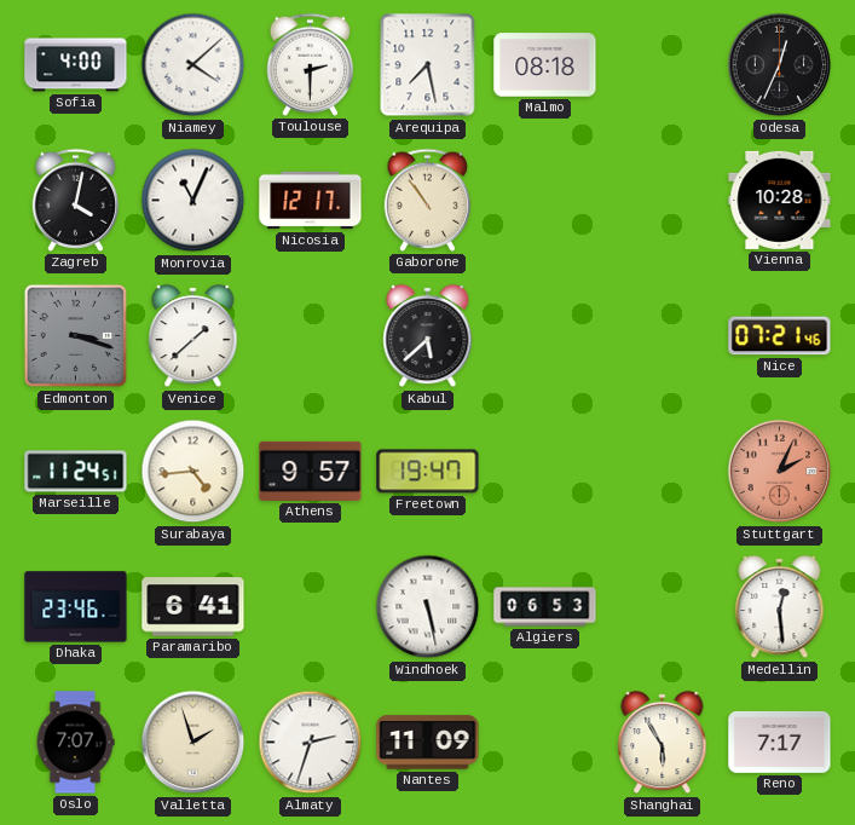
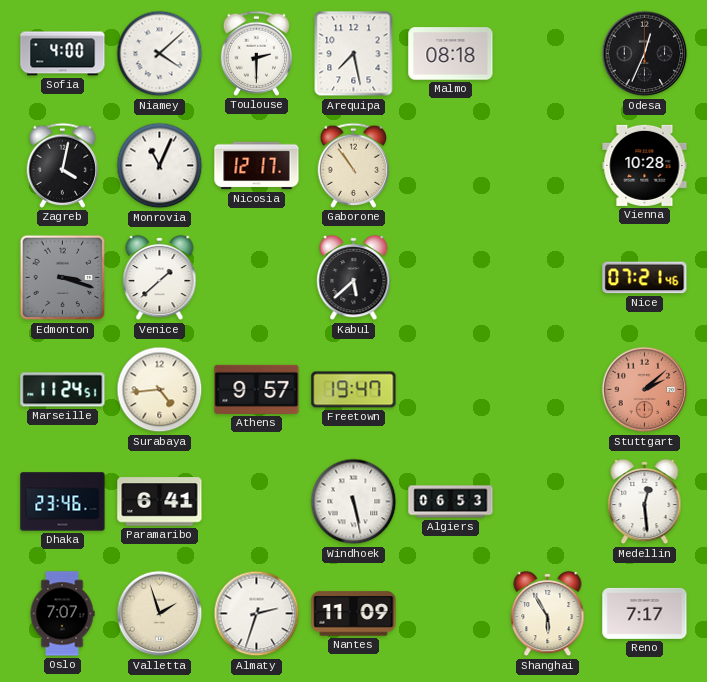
Stuttgart: 2:04 -> 2:08 (645, 390)
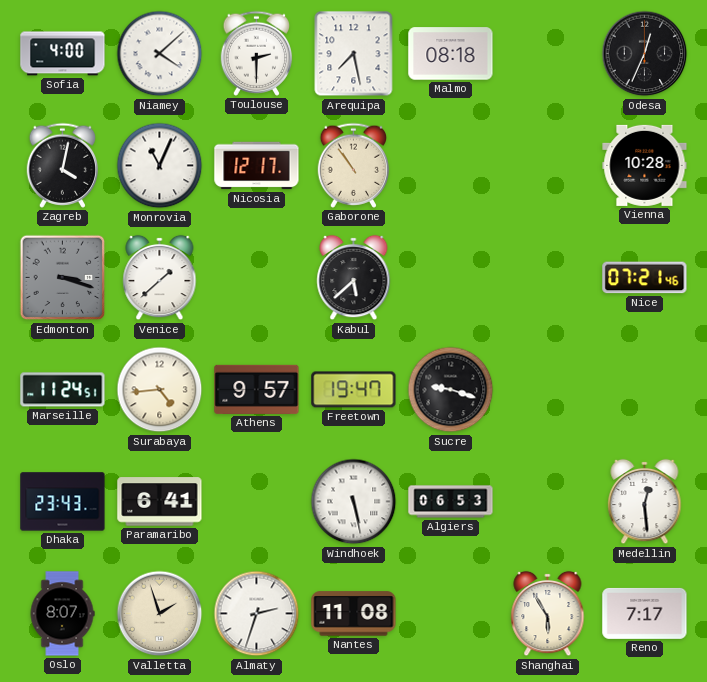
Sucre: none -> 9:18 (451, 390)
Stuttgart: 2:08 -> none (645, 390)
Dhaka: 23:46 -> 23:43 (63, 502)
Oslo: 7:07 -> 8:07 (62, 614)
Nantes: 11:09 -> 11:08 (354, 614)
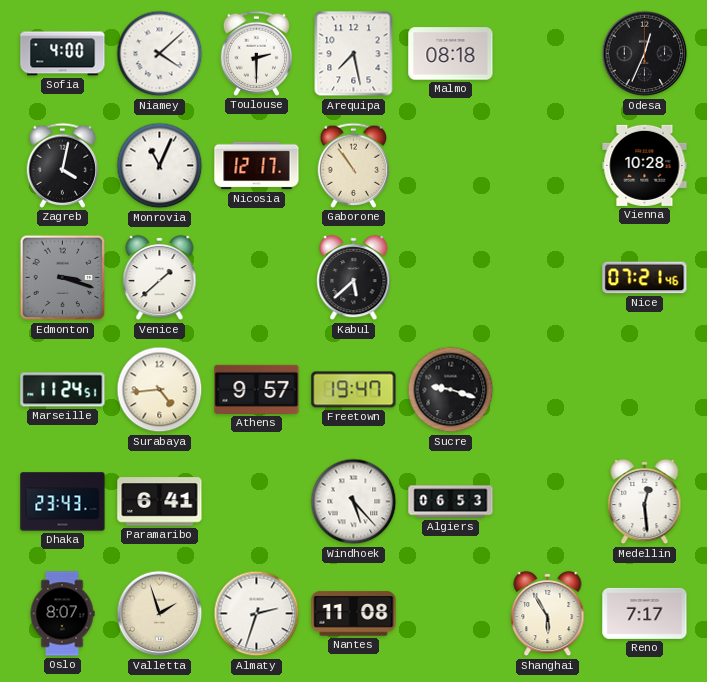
Windhoek: 5:28 -> 5:23 (354, 502)
